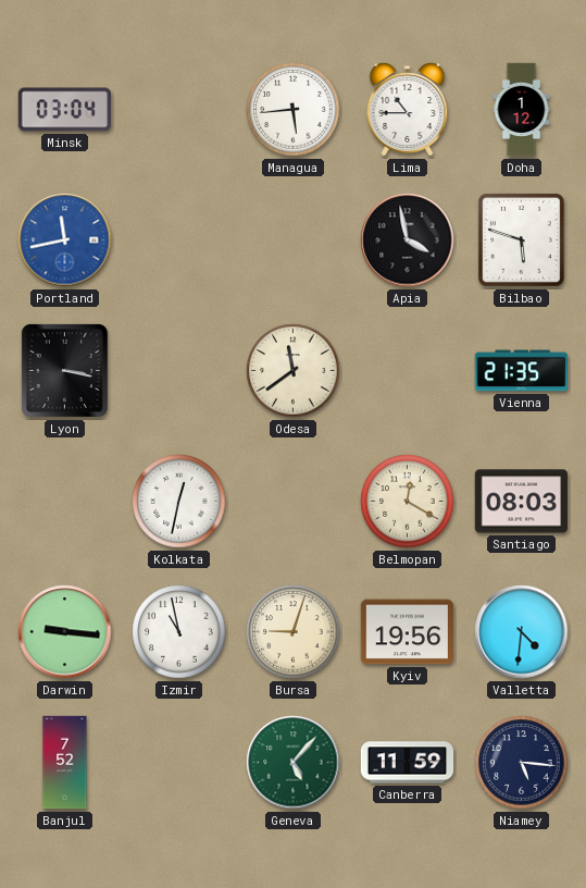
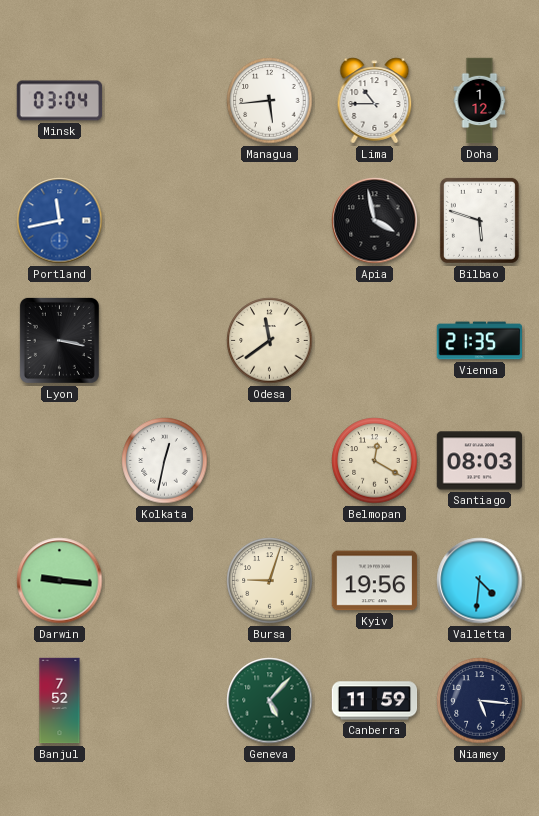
Izmir: 10:58 -> none (179, 632)
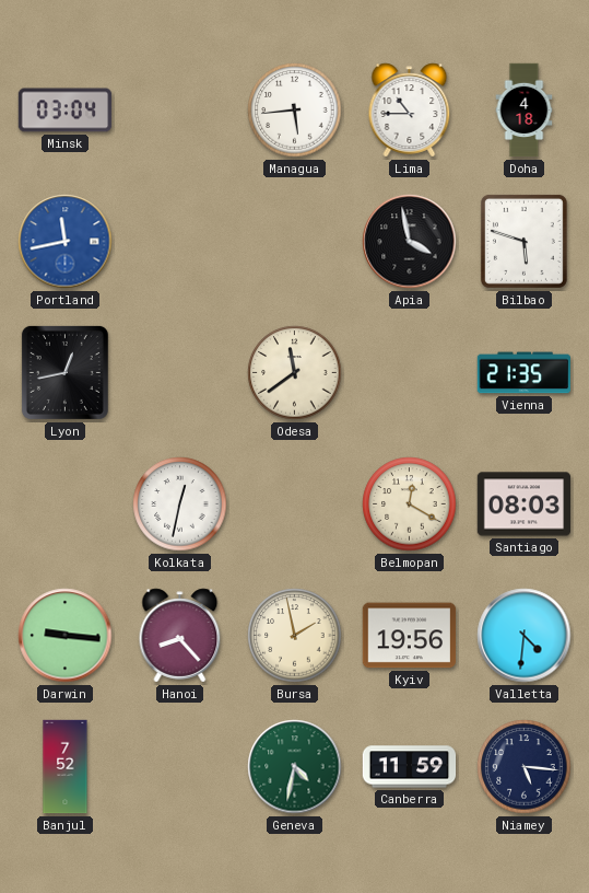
Doha: 1:12 -> 4:18 (525, 111)
Lyon: 3:17 -> 12:43 (64, 372)
Hanoi: none -> 8:23 (180, 636)
Bursa: 9:03 -> 1:58 (295, 636)
Geneva: 5:07 -> 4:32 (295, 767)
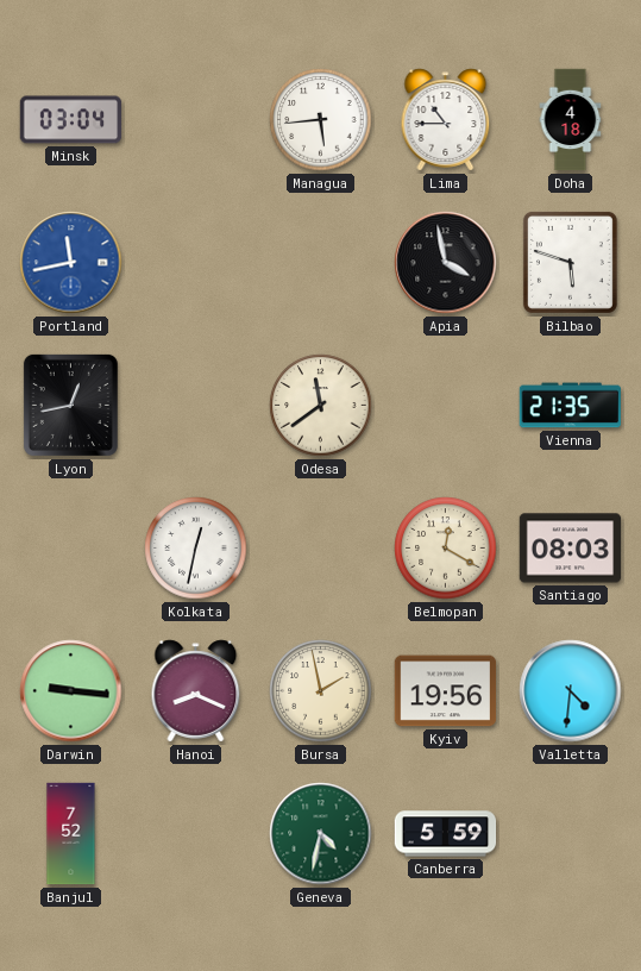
Hanoi: 8:23 -> 8:19 (196, 691)
Canberra: 11:59 -> 5:59 (446, 834)
Niamey: 5:16 -> none (525, 767)
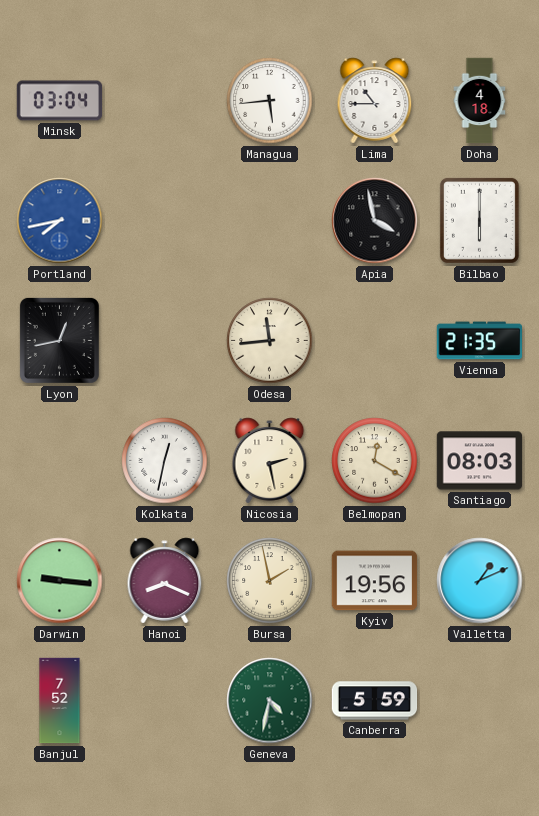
Portland: 11:43 -> 7:43 (60, 221)
Bilbao: 5:48 -> 6:00 (479, 220)
Odesa: 11:39 -> 11:44 (270, 341)
Nicosia: none -> 2:28 (270, 461)
Valletta: 4:31 -> 1:11 (480, 581)
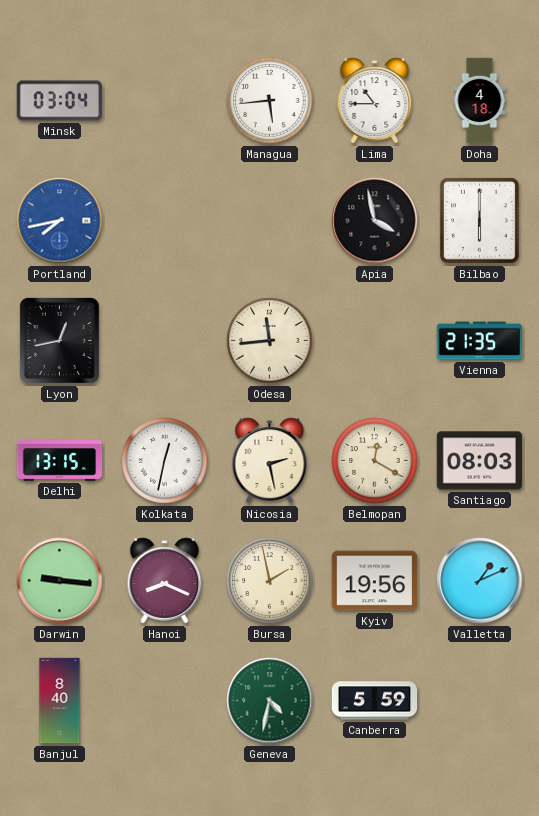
Delhi: none -> 13:15 (60, 461)
Banjul: 7:52 -> 8:40 (60, 701)
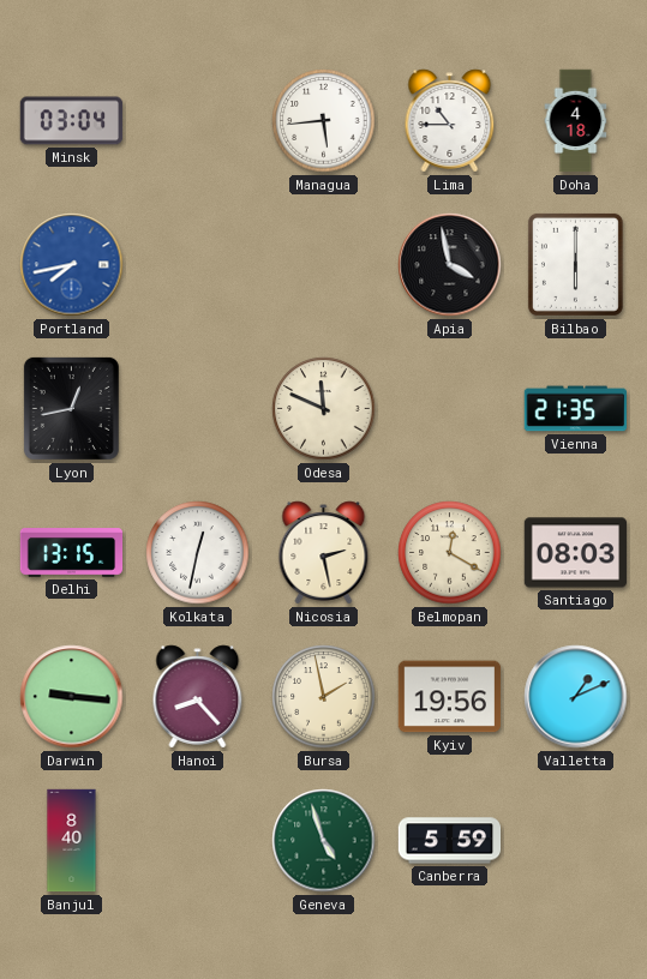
Odesa: 11:44 -> 11:49 (324, 409)
Hanoi: 8:19 -> 8:23 (198, 697)
Geneva: 4:32 -> 4:57 (324, 841)
